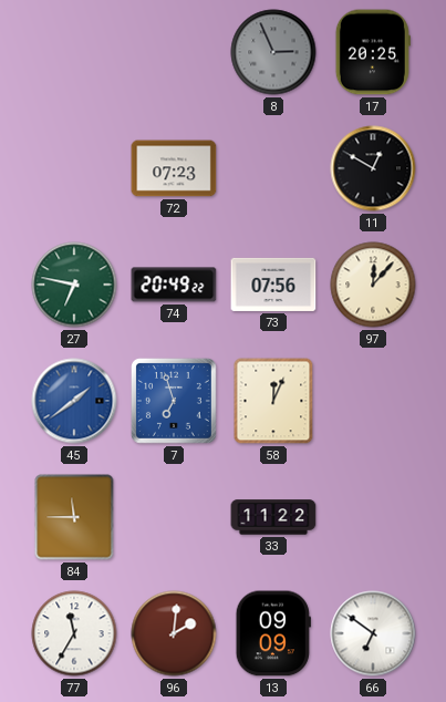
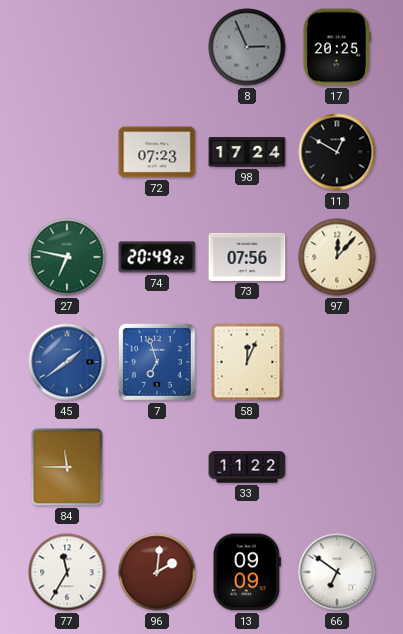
98: none -> 17:24 (247, 152)
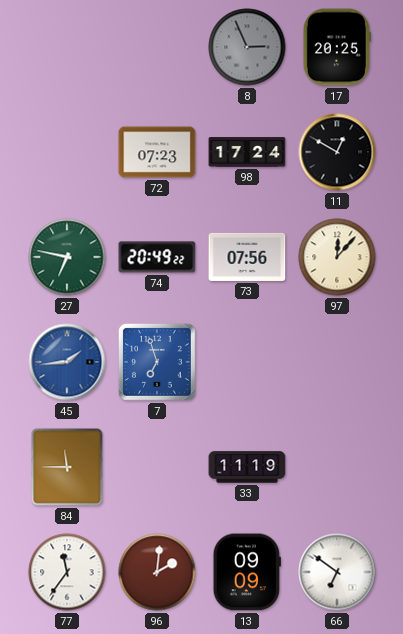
45: 1:39 -> 1:44 (67, 362)
58: 12:04 -> none (247, 362)
33: 11:22 -> 11:19 (247, 467)
77: 11:35 -> 11:36 (67, 572)
